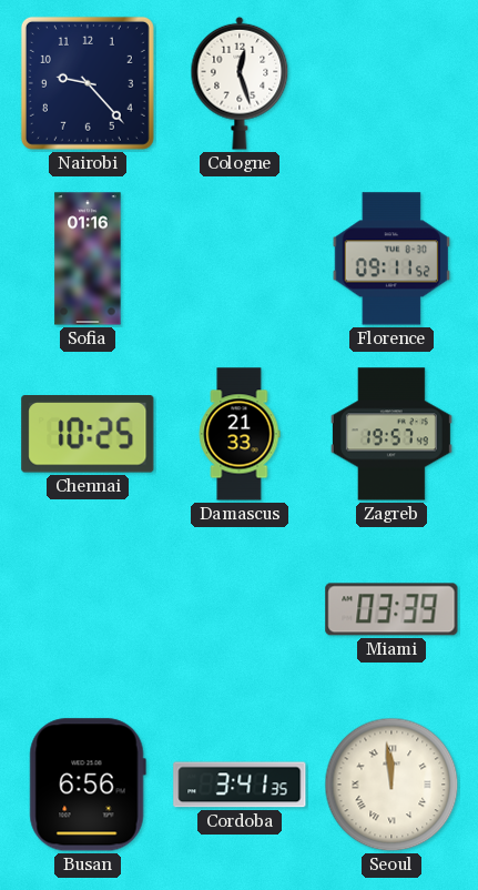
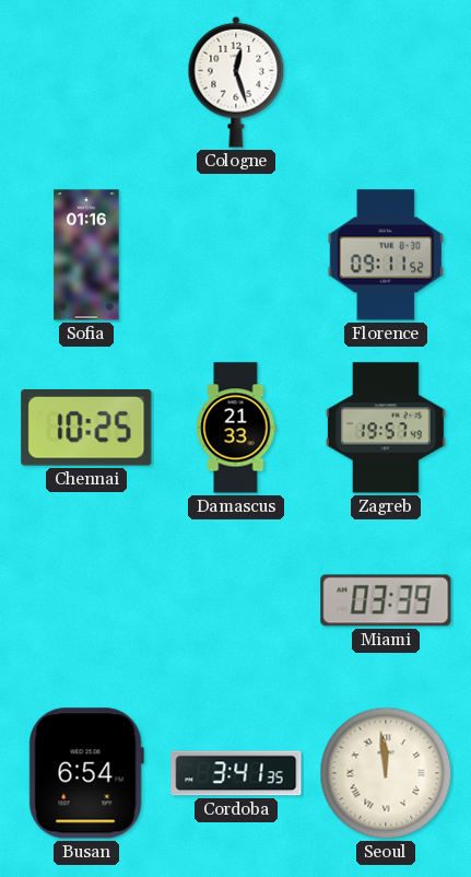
Nairobi: 9:23 -> none (88, 83)
Busan: 6:56 -> 6:54 (86, 773)
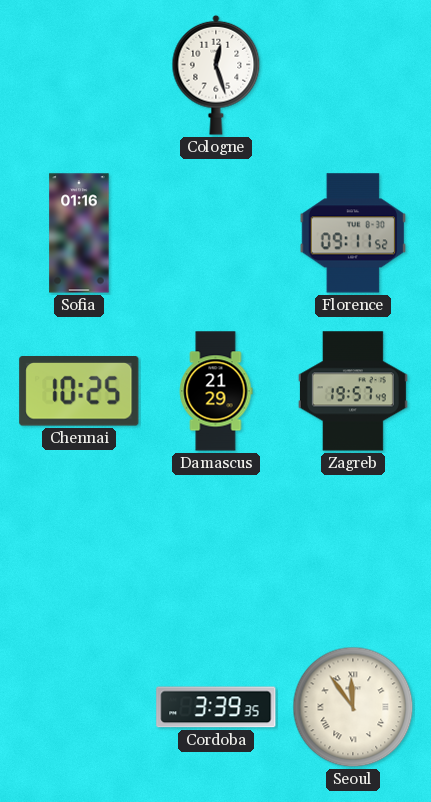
Damascus: 21:33 -> 21:29 (216, 391)
Miami: 03:39 -> none (386, 600)
Busan: 6:54 -> none (86, 773)
Cordoba: 3:41 -> 3:39 (216, 707)
Seoul: 11:59 -> 11:54 (353, 707)
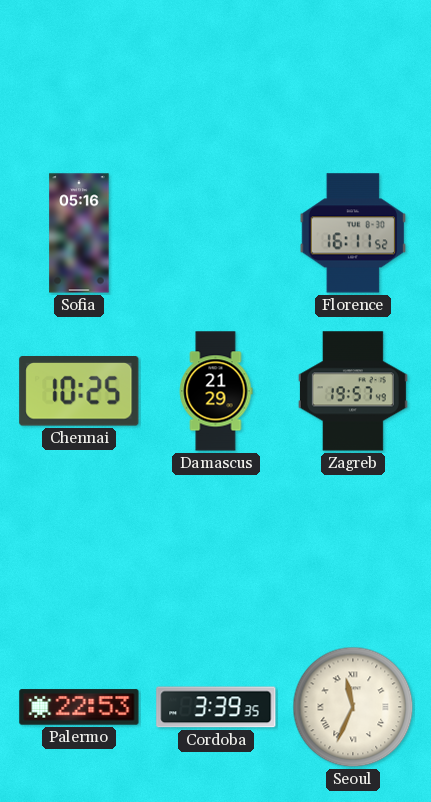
Cologne: 12:27 -> none (216, 75)
Sofia: 01:16 -> 05:16 (79, 233)
Florence: 09:11 -> 16:11 (353, 233)
Palermo: none -> 22:53 (79, 707)
Seoul: 11:54 -> 11:34 (353, 707)
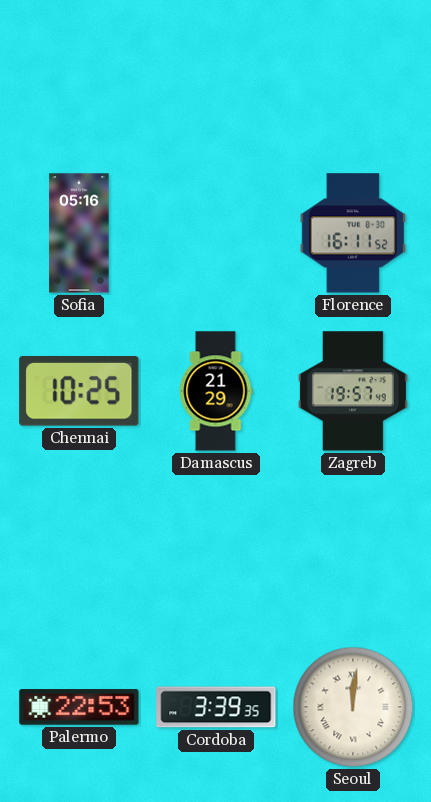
Seoul: 11:34 -> 12:01 (353, 707)
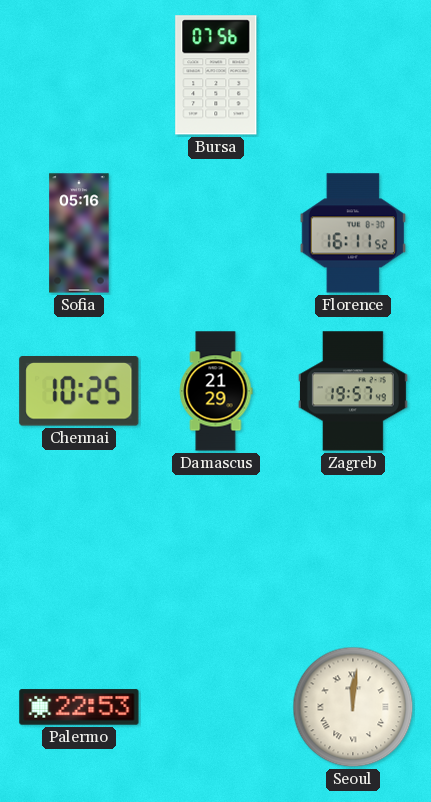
Bursa: none -> 07:56 (216, 75)
Cordoba: 3:39 -> none (216, 707)
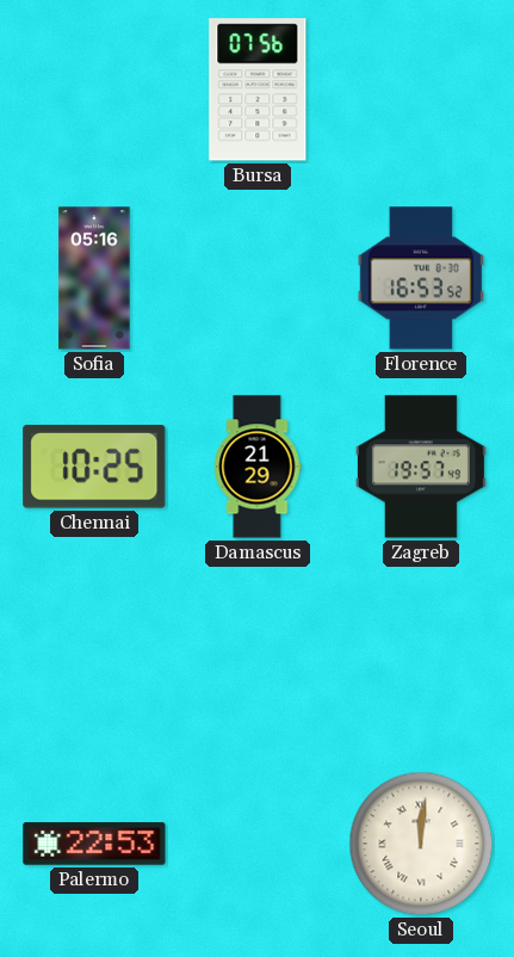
Florence: 16:11 -> 16:53 (421, 278)
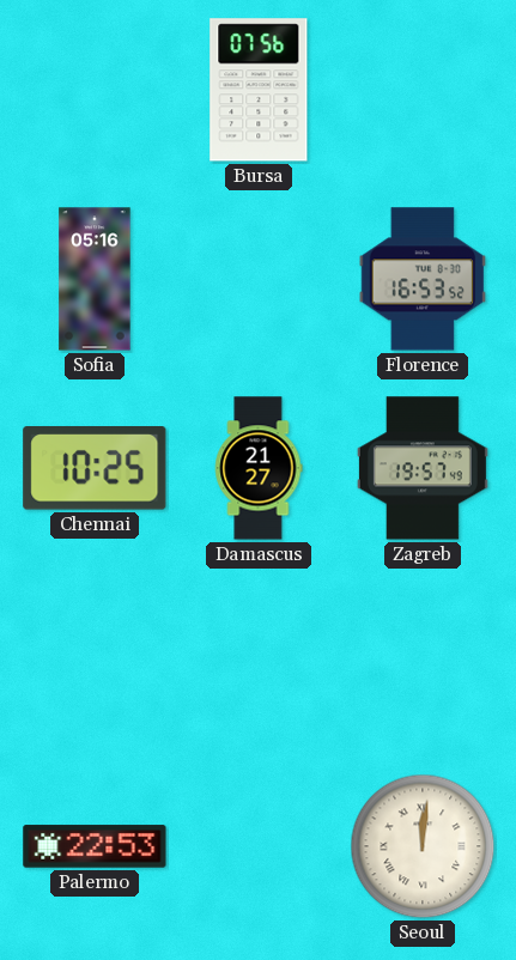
Damascus: 21:29 -> 21:27 (259, 468)
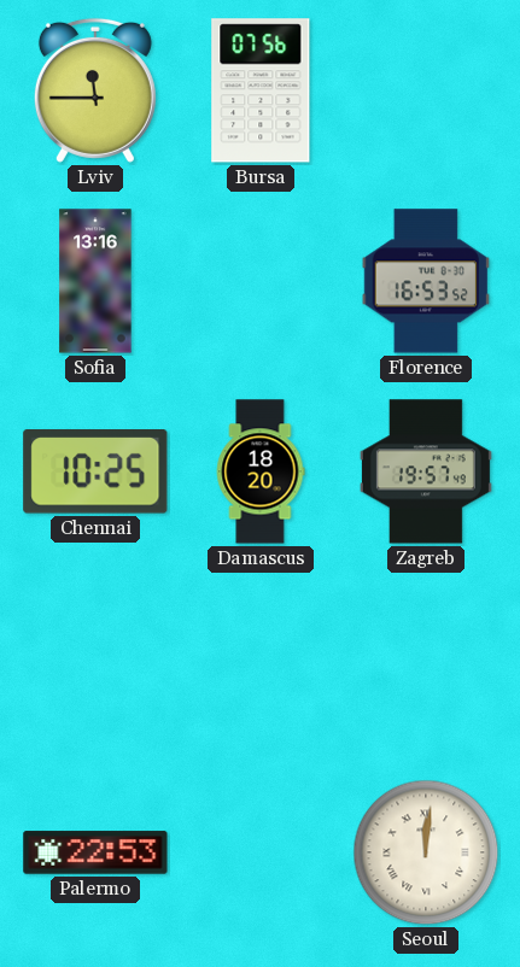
Lviv: none -> 11:45 (95, 90)
Sofia: 05:16 -> 13:16 (95, 281)
Damascus: 21:27 -> 18:20 (261, 471)
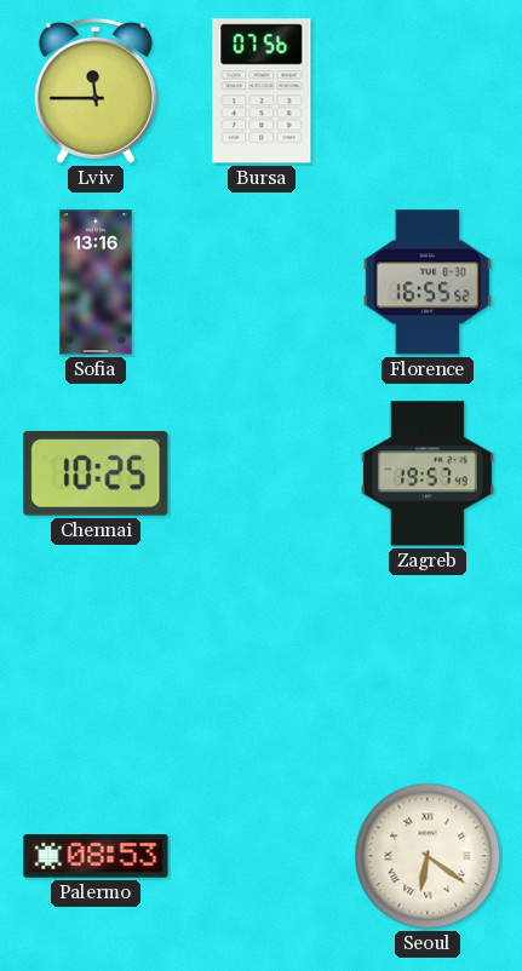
Florence: 16:53 -> 16:55 (428, 282)
Damascus: 18:20 -> none (261, 471)
Palermo: 22:53 -> 08:53 (96, 856)
Seoul: 12:01 -> 6:21 (428, 856)
